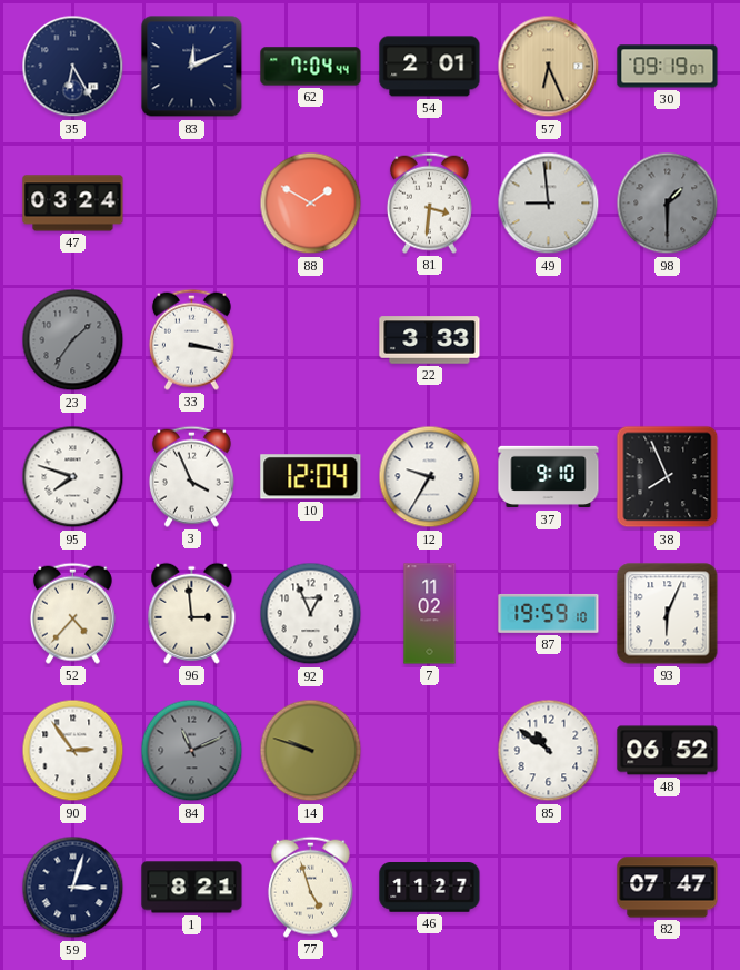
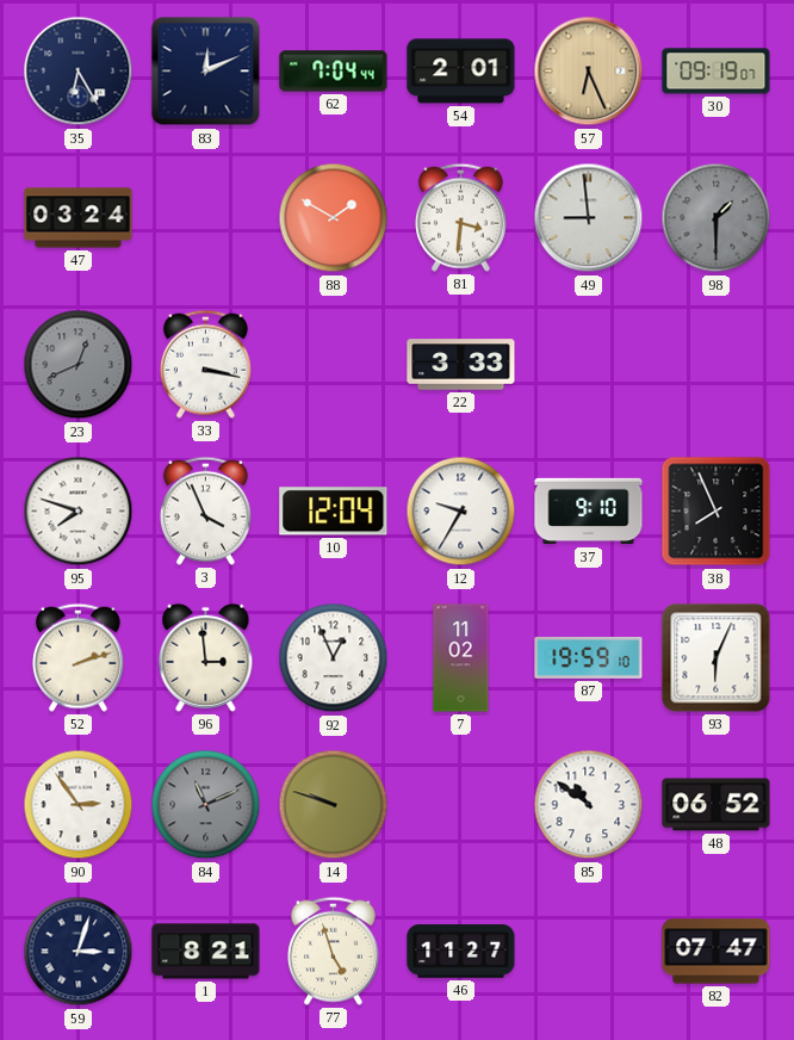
23: 1:36 -> 12:41 (79, 365)
52: 4:37 -> 2:12 (77, 657)
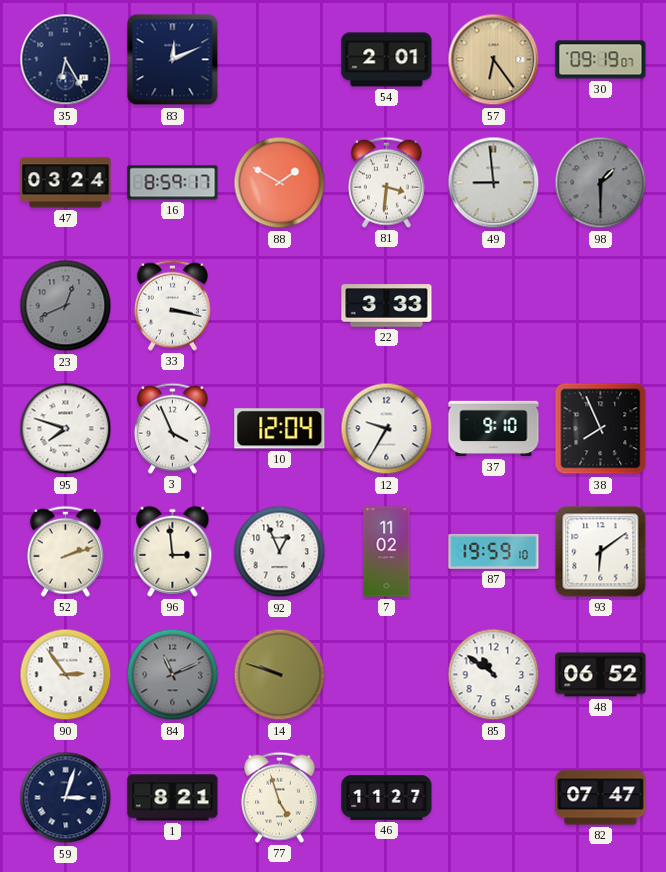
62: 7:04 -> none (334, 72)
57: 6:26 -> 6:24 (494, 60)
16: none -> 8:59 (173, 183)
93: 6:04 -> 6:09 (601, 552)
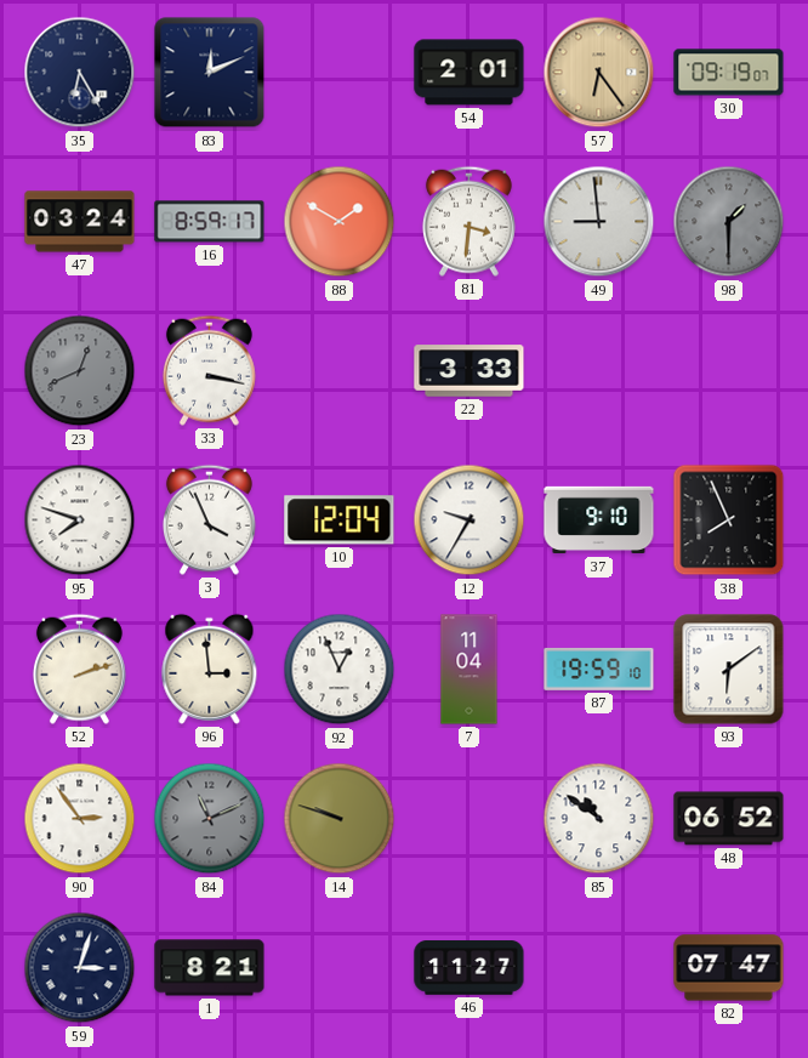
7: 11:02 -> 11:04 (470, 670)
77: 4:57 -> none (279, 797)
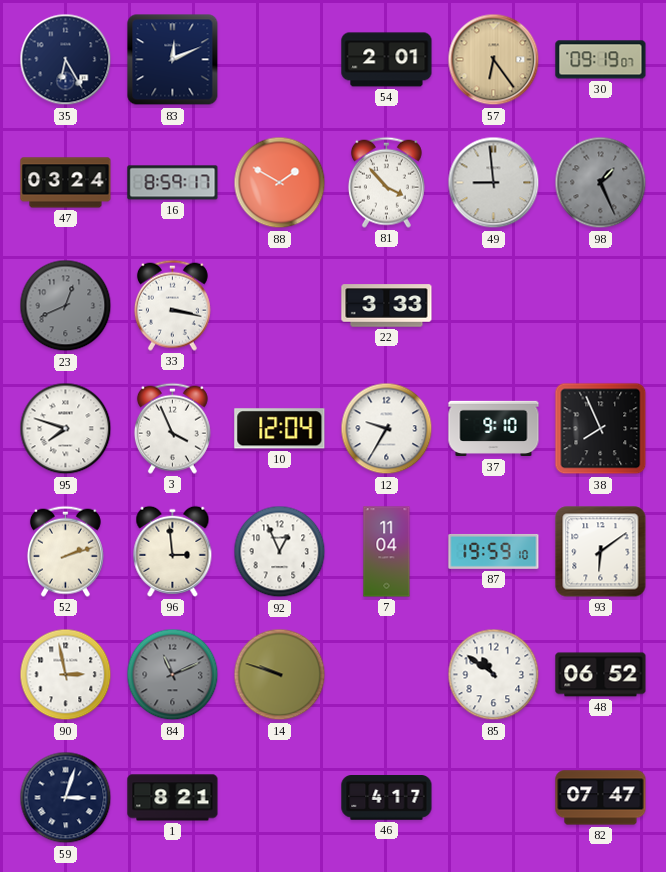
81: 3:31 -> 3:53 (386, 182)
98: 1:30 -> 1:26 (601, 183)
90: 2:54 -> 2:58 (66, 675)
46: 11:27 -> 4:17 (387, 798)
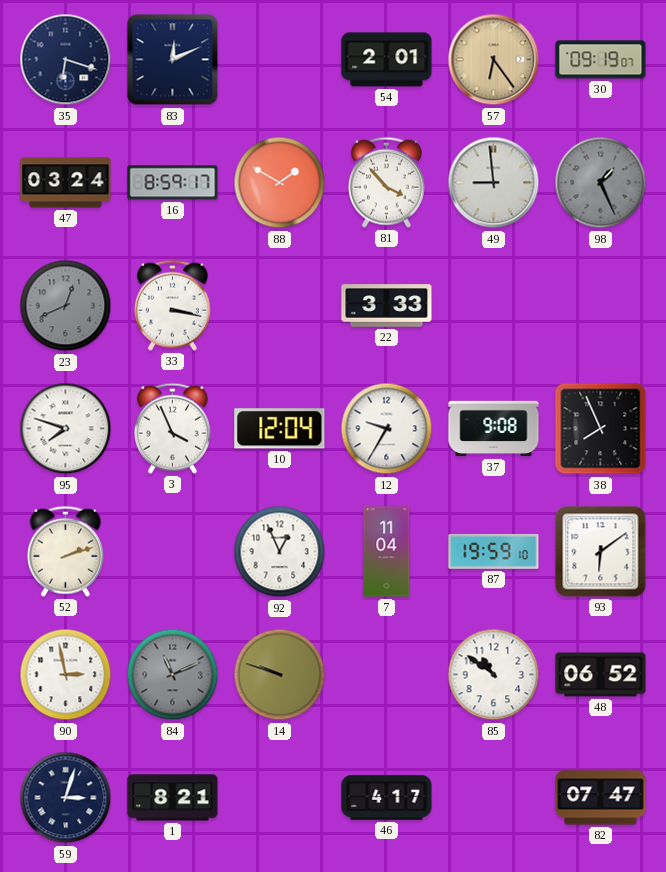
35: 6:25 -> 6:18 (66, 60)
37: 9:10 -> 9:08 (494, 429)
96: 2:59 -> none (173, 551)
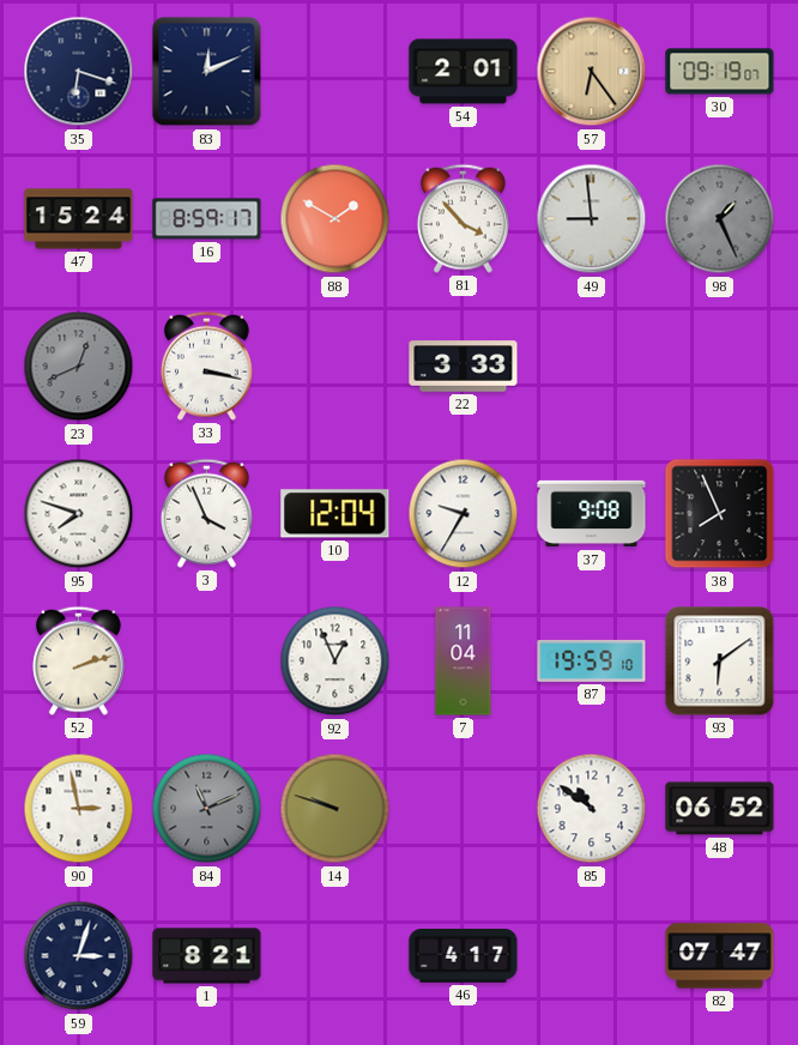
47: 03:24 -> 15:24 (79, 219)
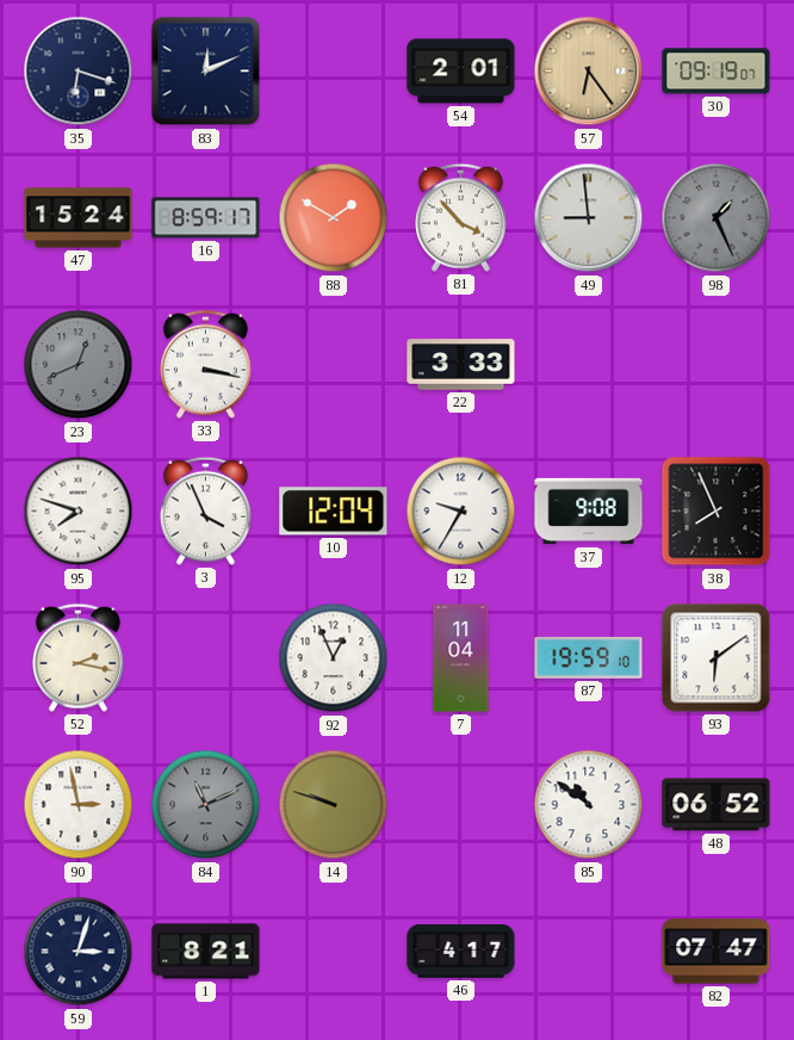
52: 2:12 -> 2:17 (77, 657)
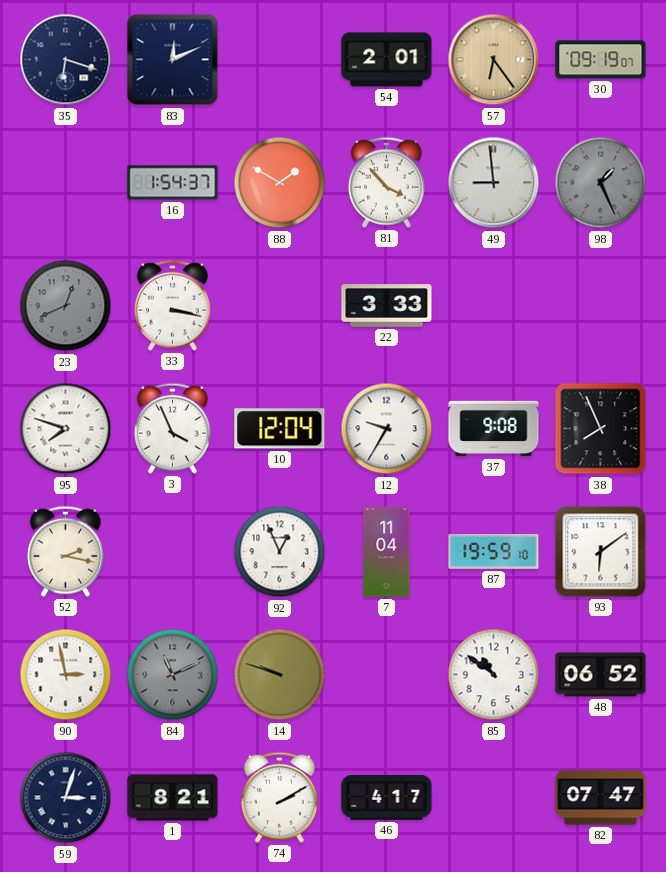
47: 15:24 -> none (79, 218)
16: 8:59 -> 1:54 (173, 183)
74: none -> 2:10 (279, 797)
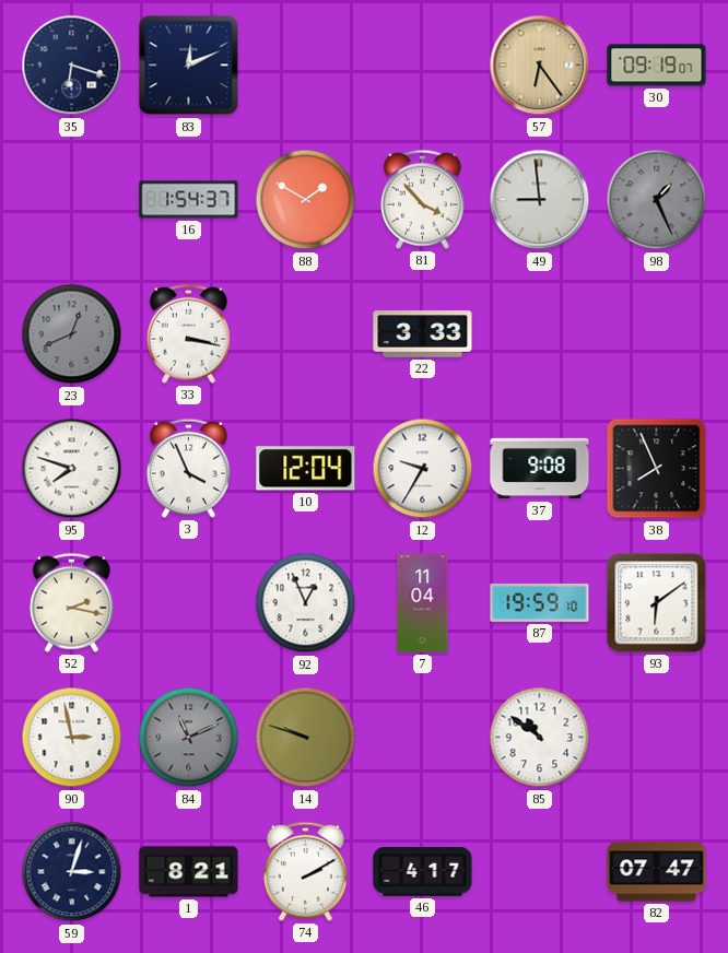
54: 2:01 -> none (387, 60)
48: 06:52 -> none (601, 675)
